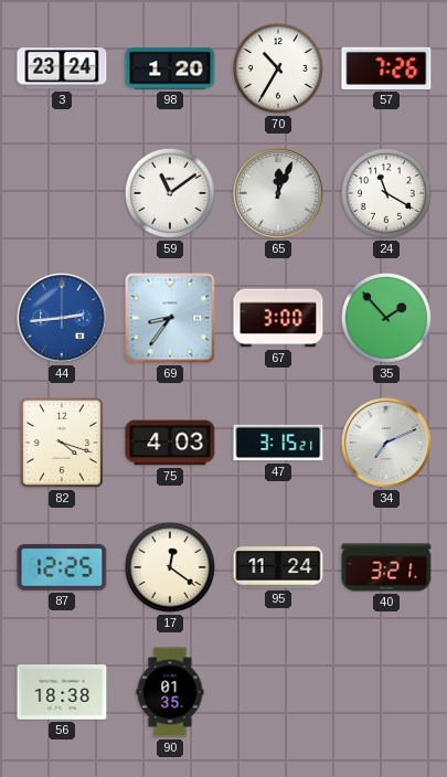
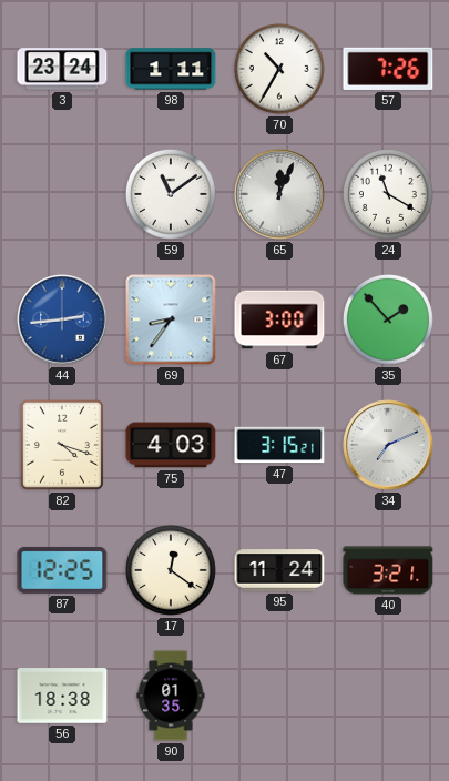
98: 1:20 -> 1:11 (171, 69)
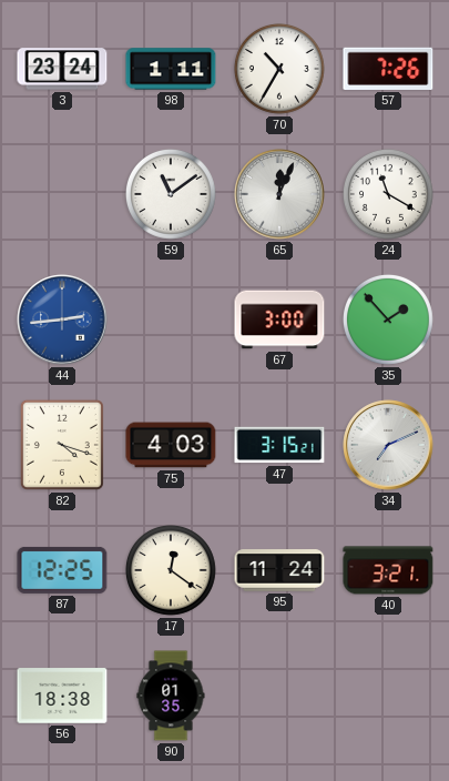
69: 8:36 -> none (171, 319)
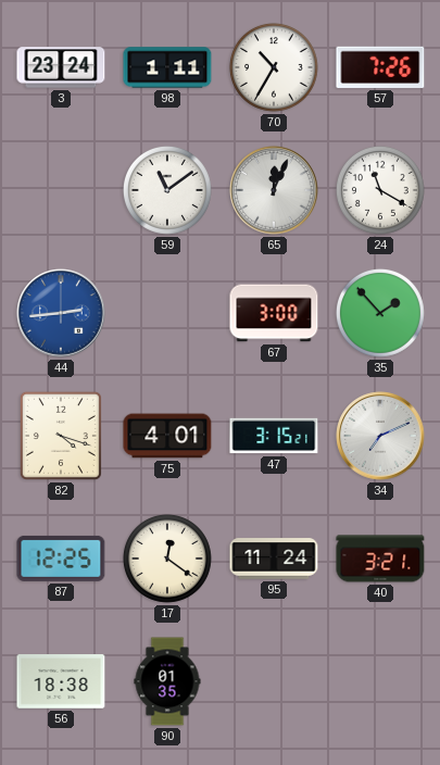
75: 4:03 -> 4:01 (167, 436)
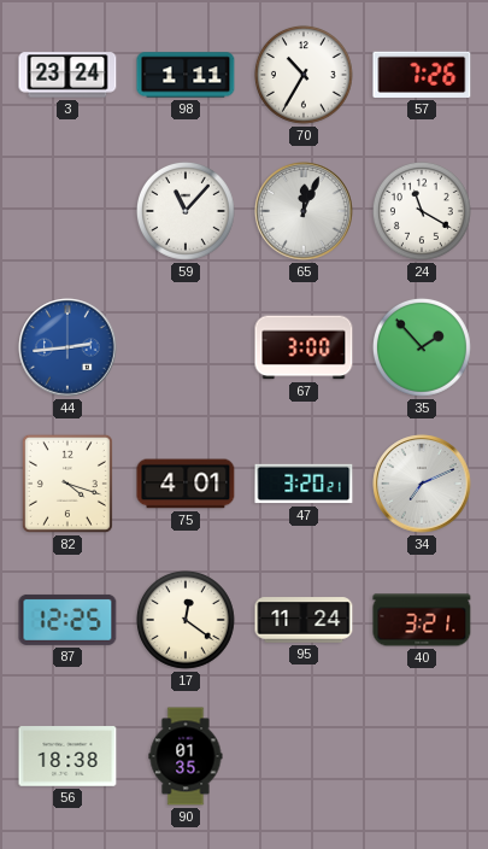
59: 11:09 -> 11:07 (186, 211)
47: 3:15 -> 3:20 (304, 484)
